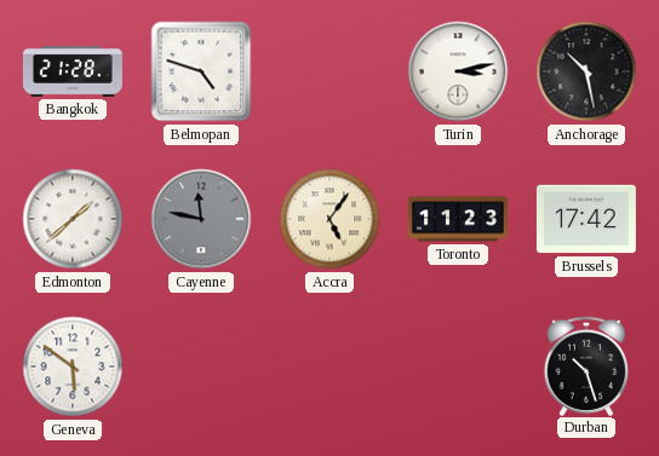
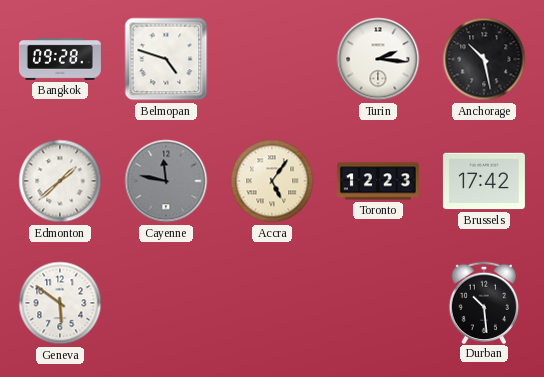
Bangkok: 21:28 -> 09:28 (60, 59)
Turin: 3:13 -> 2:16 (378, 59)
Toronto: 11:23 -> 12:23 (378, 181)
Durban: 10:27 -> 10:29 (484, 302)
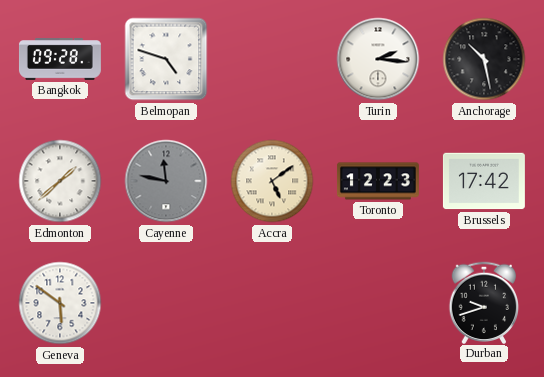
Accra: 5:06 -> 5:09 (272, 181)
Durban: 10:29 -> 9:42 (484, 302)
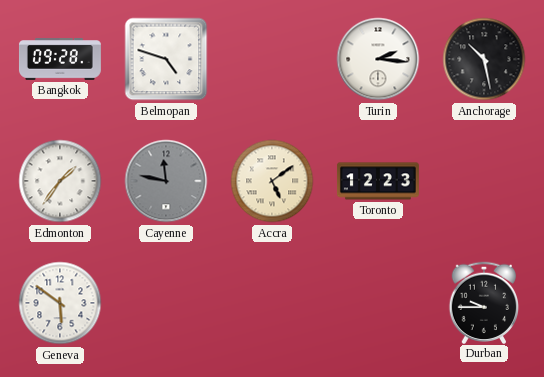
Edmonton: 1:38 -> 1:36 (60, 181)
Brussels: 17:42 -> none (484, 181)
Durban: 9:42 -> 9:45 (484, 302)
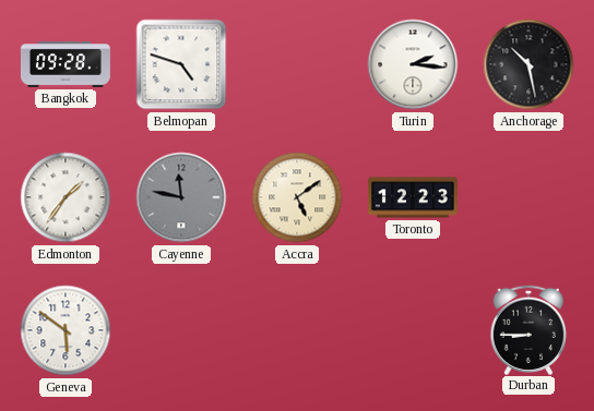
Durban: 9:45 -> 8:45 (528, 329)
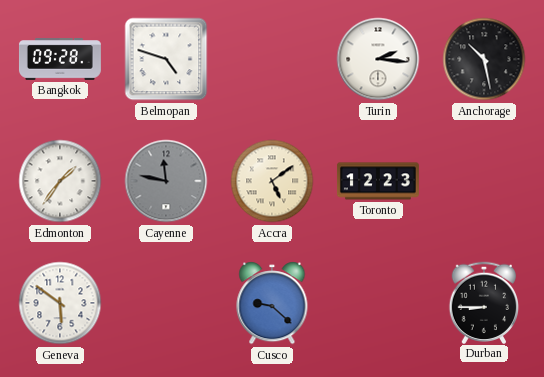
Cusco: none -> 9:22 (272, 303)
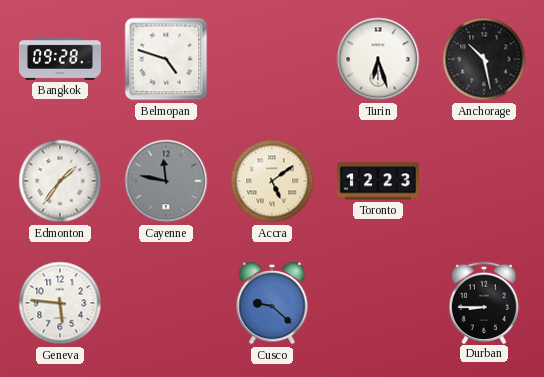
Turin: 2:16 -> 6:27 (378, 59)
Geneva: 5:51 -> 5:46 (60, 303)
